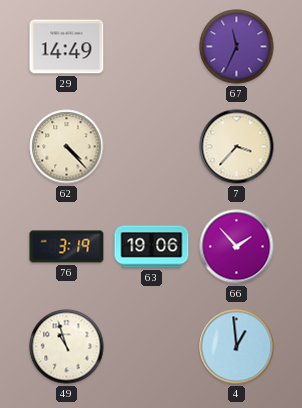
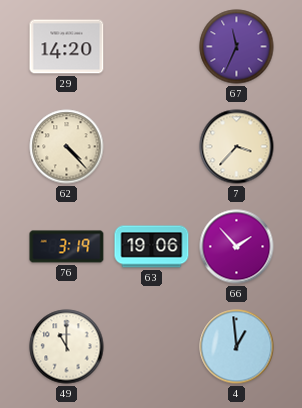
29: 14:49 -> 14:20 (67, 47)
49: 10:57 -> 11:00 (67, 347)
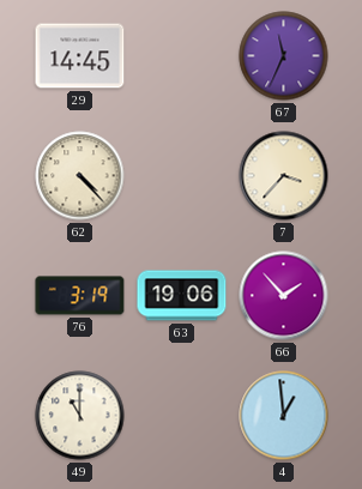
29: 14:20 -> 14:45 (80, 56)
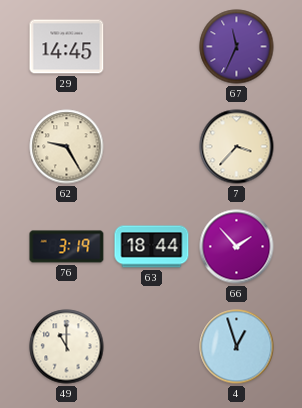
62: 4:23 -> 9:25 (67, 147)
63: 19:06 -> 18:44 (152, 247)
4: 12:59 -> 12:57 (237, 347)
